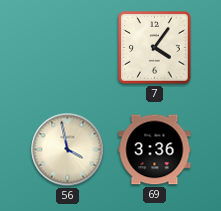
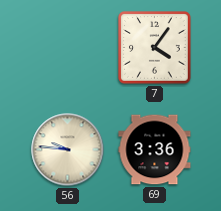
56: 3:58 -> 9:46 (68, 150)
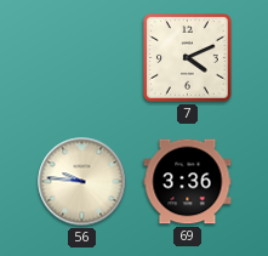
7: 4:06 -> 4:11 (188, 58)
